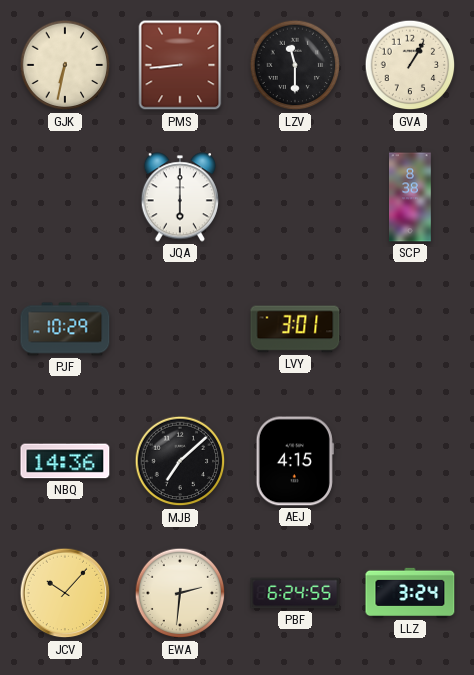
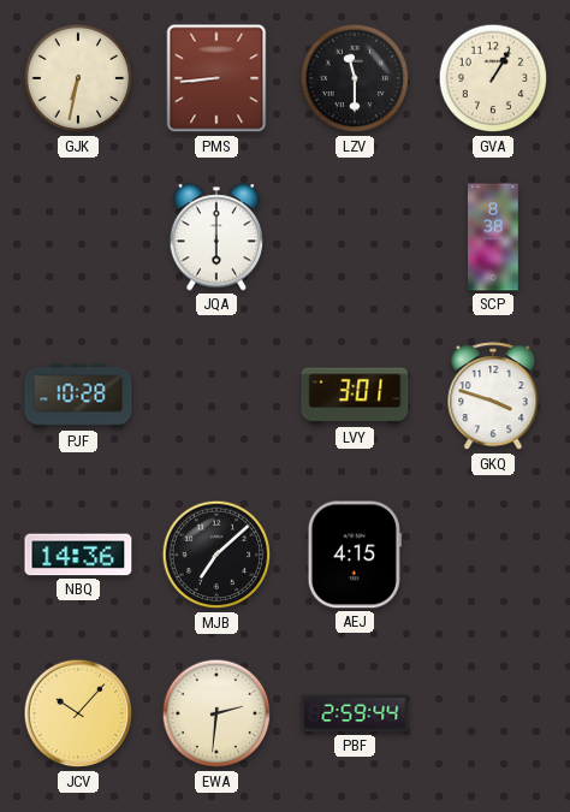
PJF: 10:29 -> 10:28 (78, 396)
GKQ: none -> 3:48 (493, 397)
PBF: 6:24 -> 2:59 (355, 713)
LLZ: 3:24 -> none (410, 593)
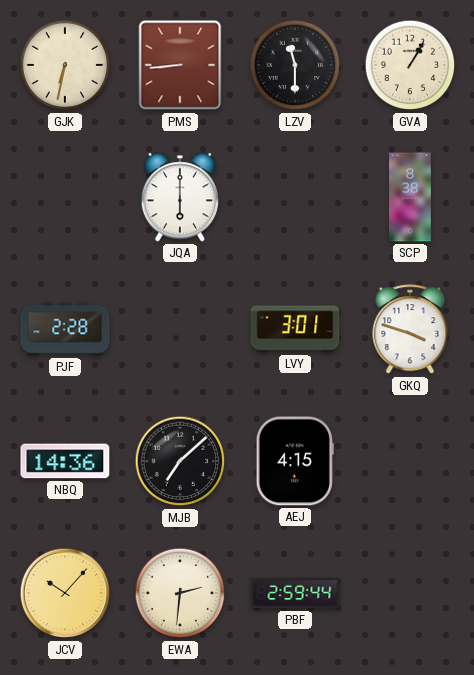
PJF: 10:28 -> 2:28 (65, 329)
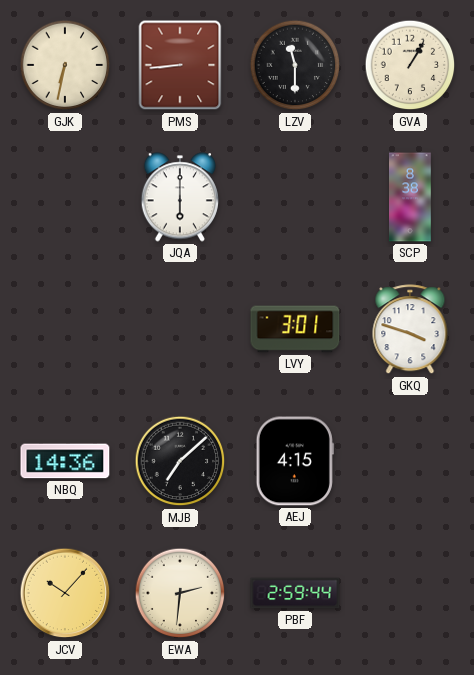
PJF: 2:28 -> none (65, 329)
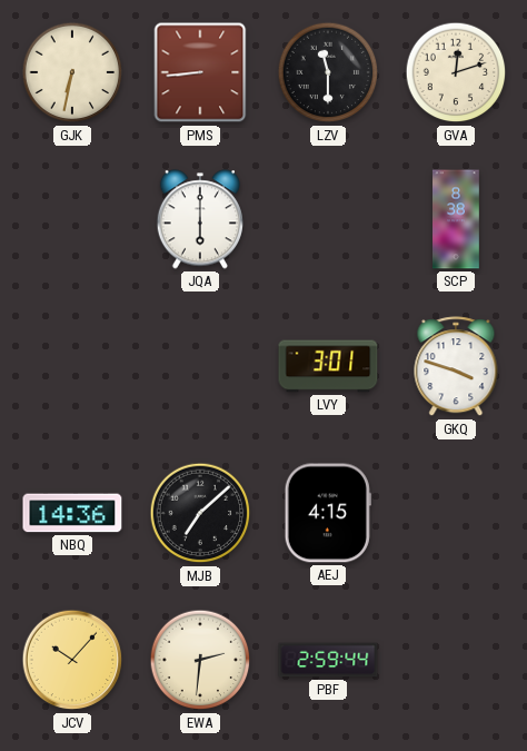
GVA: 1:05 -> 12:12 (456, 72)
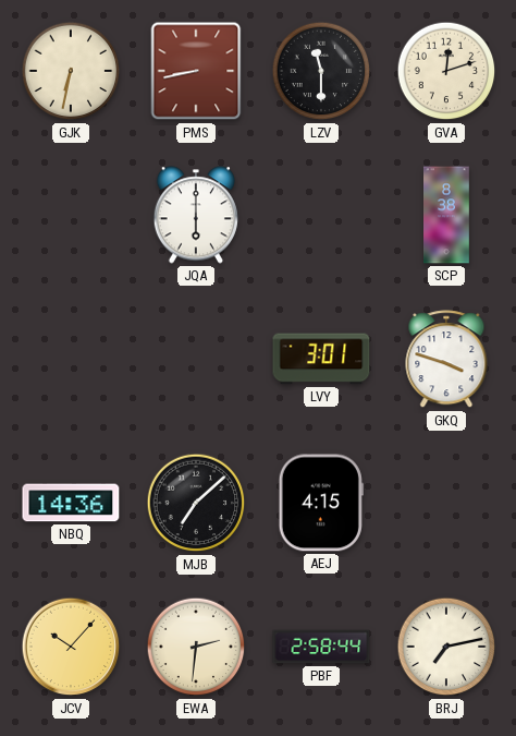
PMS: 8:44 -> 8:43 (196, 71)
PBF: 2:59 -> 2:58 (321, 647)
BRJ: none -> 7:13 (446, 647)
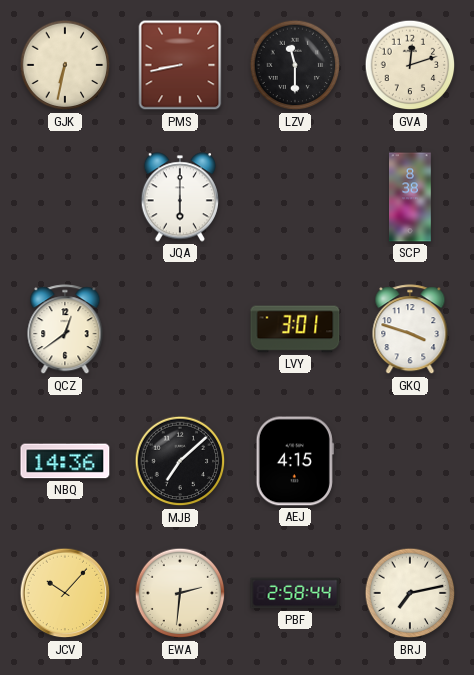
QCZ: none -> 12:39 (65, 330)
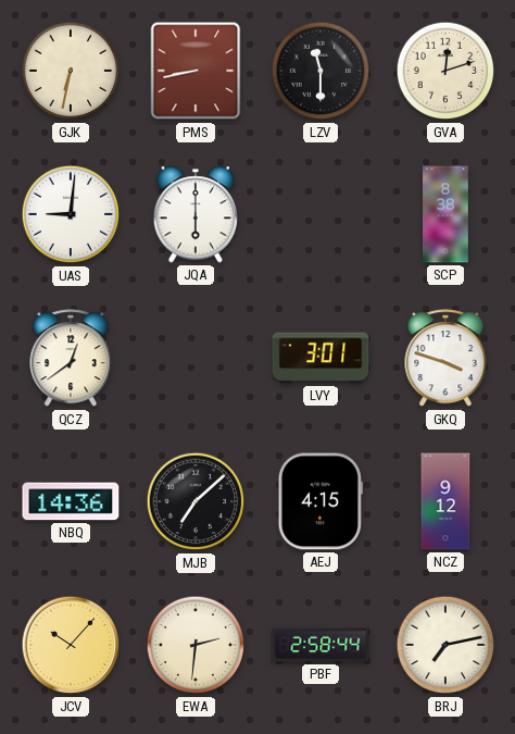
UAS: none -> 9:01 (71, 214)
NCZ: none -> 9:12 (445, 501)
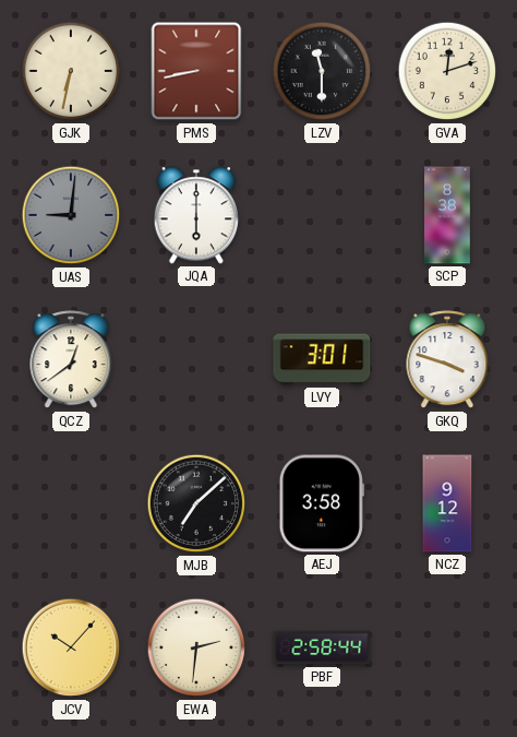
UAS dial: white -> grey (71, 215)
NBQ: 14:36 -> none (71, 501)
AEJ: 4:15 -> 3:58 (322, 503)
BRJ: 7:13 -> none (445, 645)
